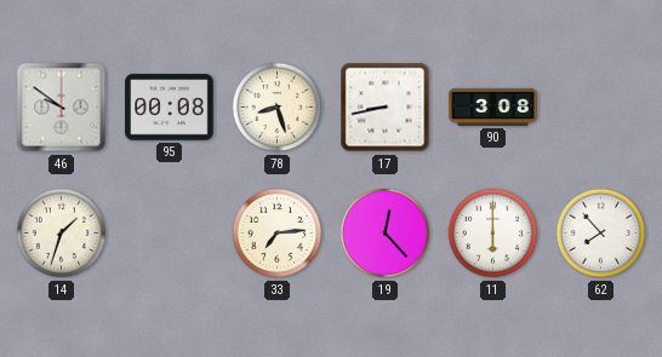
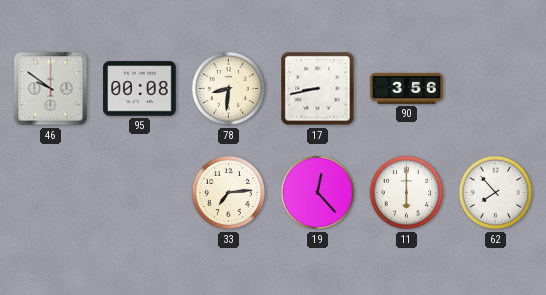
78: 8:27 -> 8:31 (229, 89)
90: 3:08 -> 3:56 (407, 88)
14: 1:33 -> none (62, 234)
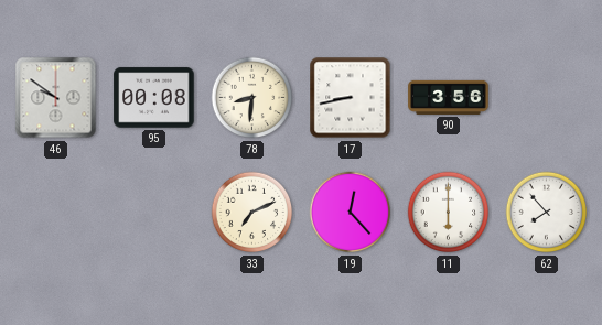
33: 7:14 -> 7:11 (252, 213)
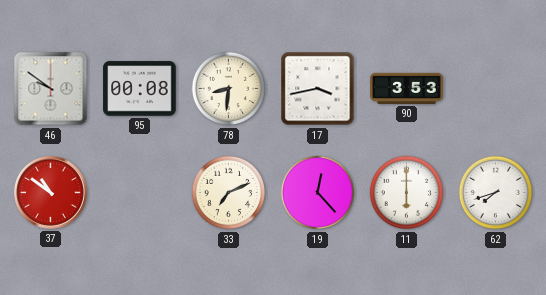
17: 8:43 -> 3:43 (318, 89)
90: 3:56 -> 3:53 (407, 88)
37: none -> 10:51 (51, 193)
62: 7:53 -> 7:42 (496, 193)
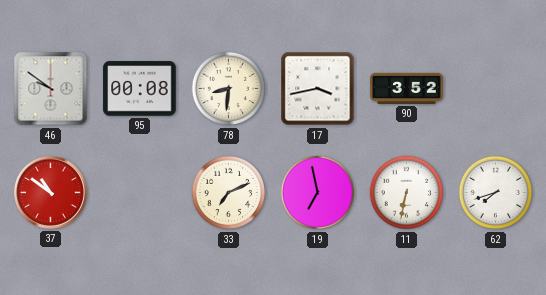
90: 3:53 -> 3:52 (407, 88)
19: 12:23 -> 6:58 (318, 193)
11: 6:00 -> 6:32 (407, 193)
